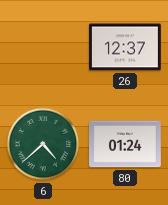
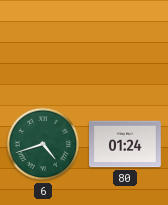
26: 12:37 -> none (126, 47)
6: 4:38 -> 4:42 (43, 144)
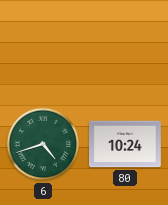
80: 01:24 -> 10:24 (126, 144)
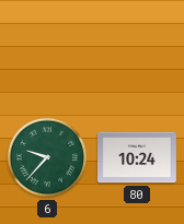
6: 4:42 -> 9:37 (47, 157)
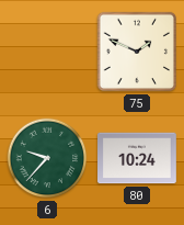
75: none -> 1:49 (137, 52)
